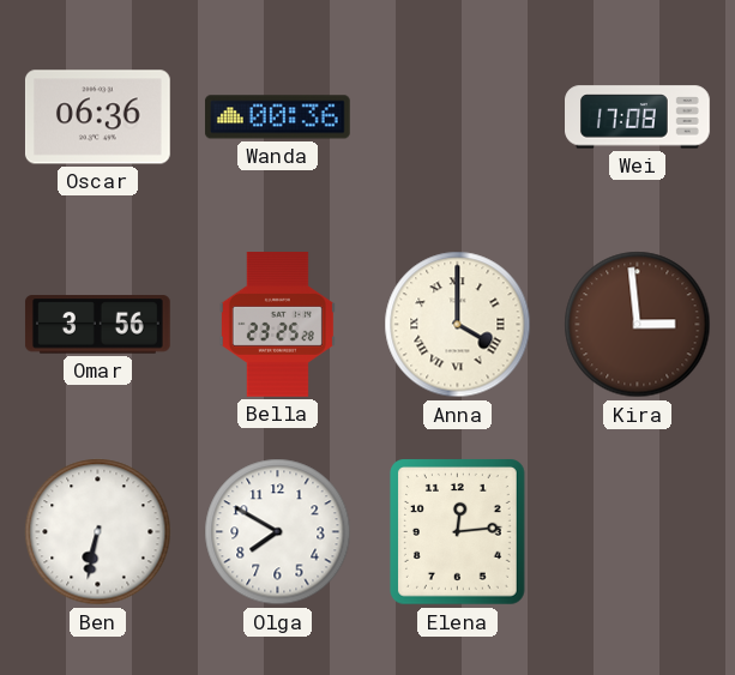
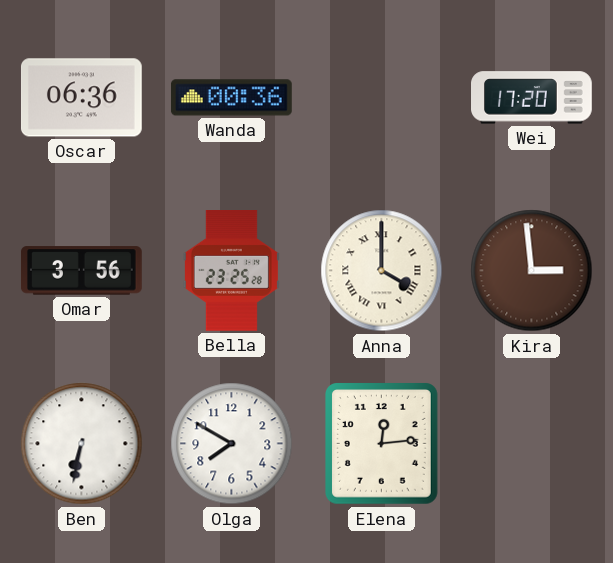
Wei: 17:08 -> 17:20 (532, 98)
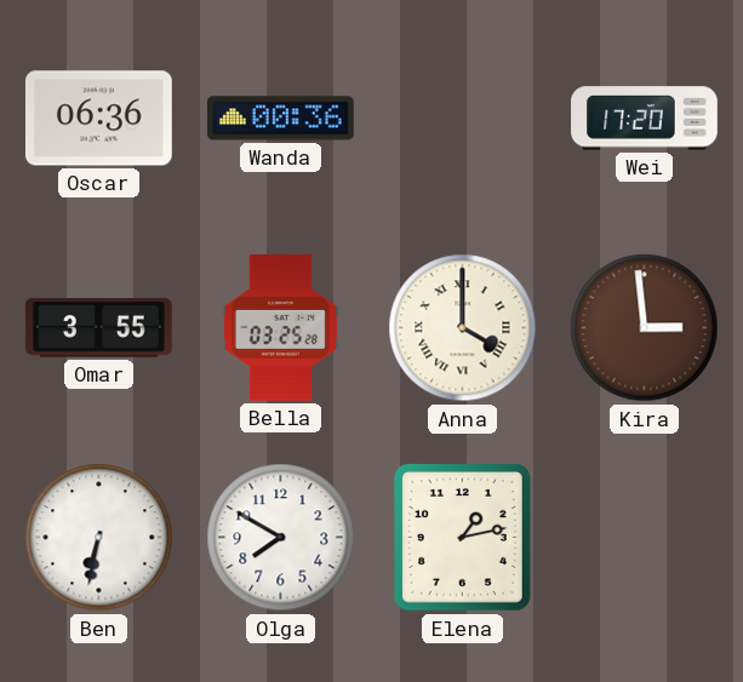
Omar: 3:56 -> 3:55 (98, 328)
Bella: 23:25 -> 03:25 (280, 328)
Elena: 12:14 -> 1:13 (463, 538)
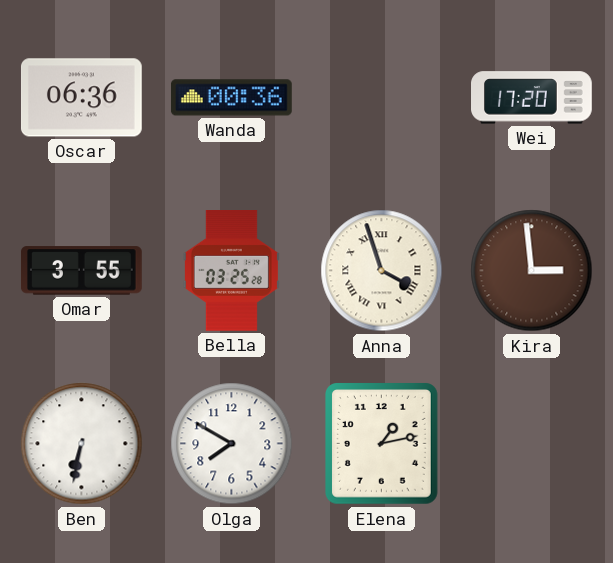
Anna: 4:00 -> 3:57 (382, 271)
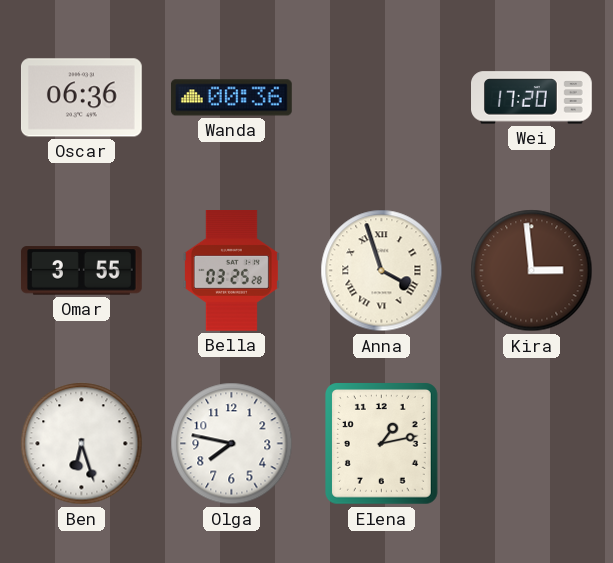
Ben: 6:32 -> 6:27 (82, 444)
Olga: 7:50 -> 7:47 (232, 444)
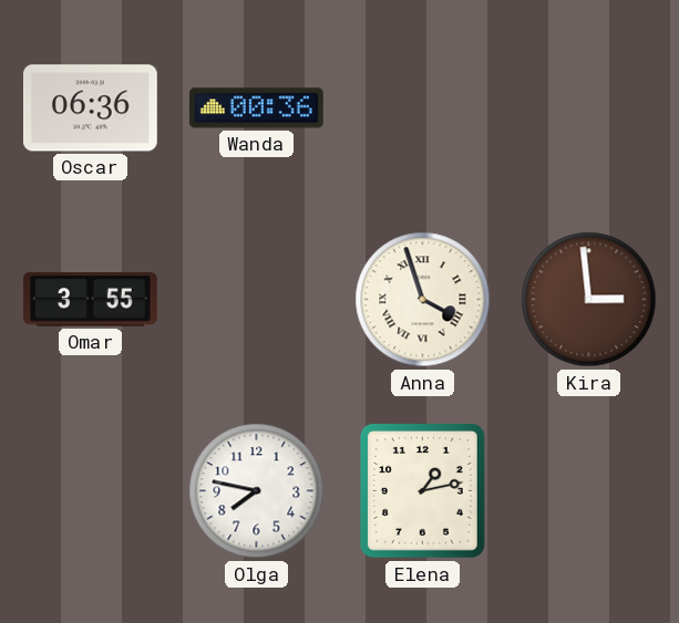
Wei: 17:20 -> none (532, 98)
Bella: 03:25 -> none (231, 271)
Ben: 6:27 -> none (82, 444)
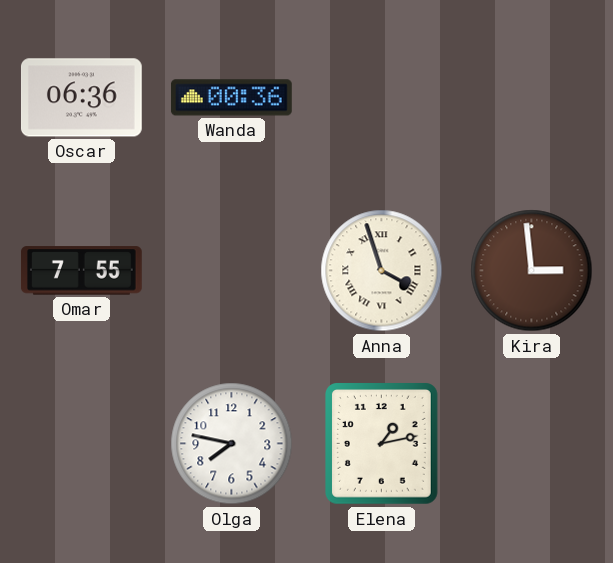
Omar: 3:55 -> 7:55 (81, 271)
